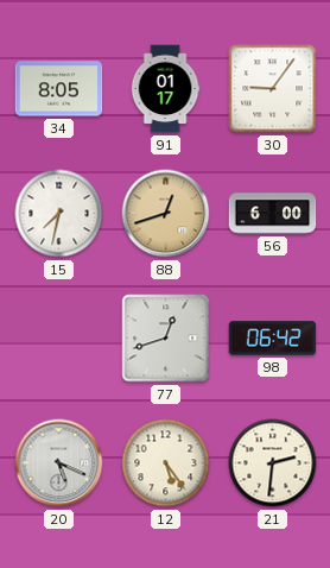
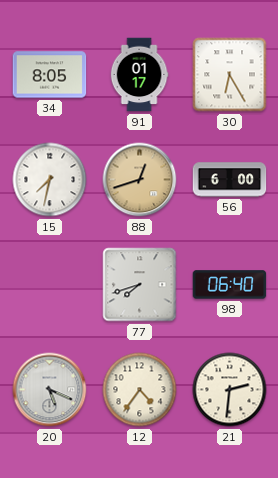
30: 9:06 -> 6:25 (230, 75)
77: 12:42 -> 7:42 (140, 285)
98: 06:42 -> 06:40 (230, 285)
12: 5:24 -> 4:36 (140, 390)
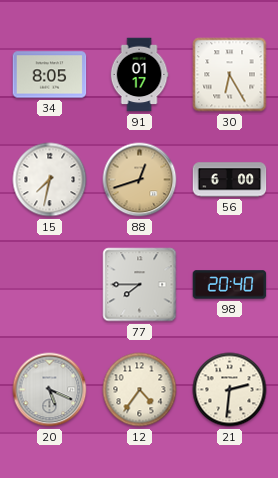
77: 7:42 -> 7:45 (140, 285)
98: 06:40 -> 20:40 (230, 285)
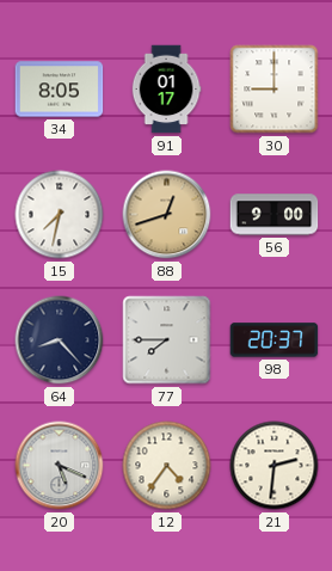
30: 6:25 -> 9:00 (275, 90)
56: 6:00 -> 9:00 (275, 215)
64: none -> 8:23 (60, 340)
98: 20:40 -> 20:37 (275, 340)
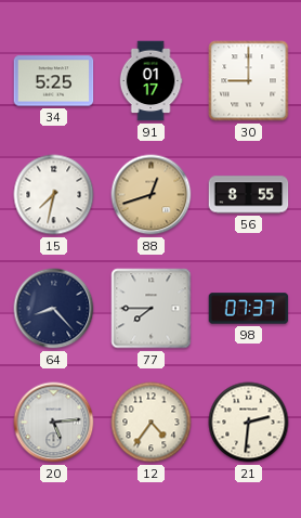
34: 8:05 -> 5:25 (54, 81)
56: 9:00 -> 8:55 (249, 195)
98: 20:37 -> 07:37 (249, 309)
20: 5:19 -> 5:14 (54, 423)
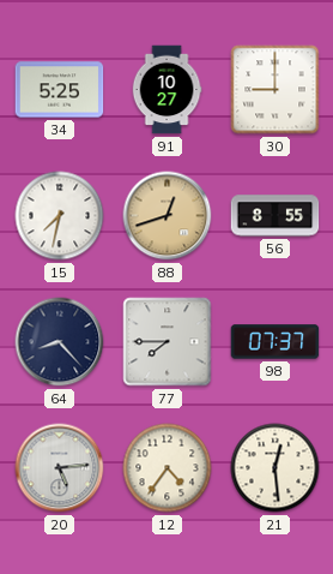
91: 01:17 -> 10:27 (166, 90)
21: 2:31 -> 12:29 (276, 468)
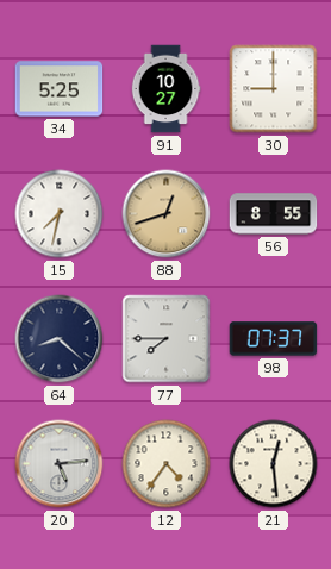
64: 8:23 -> 8:22 (60, 339)
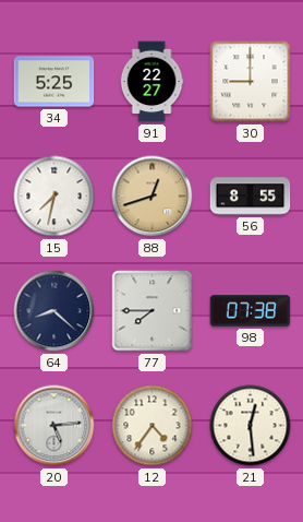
91: 10:27 -> 22:27 (152, 82)
98: 07:37 -> 07:38 (251, 311)
